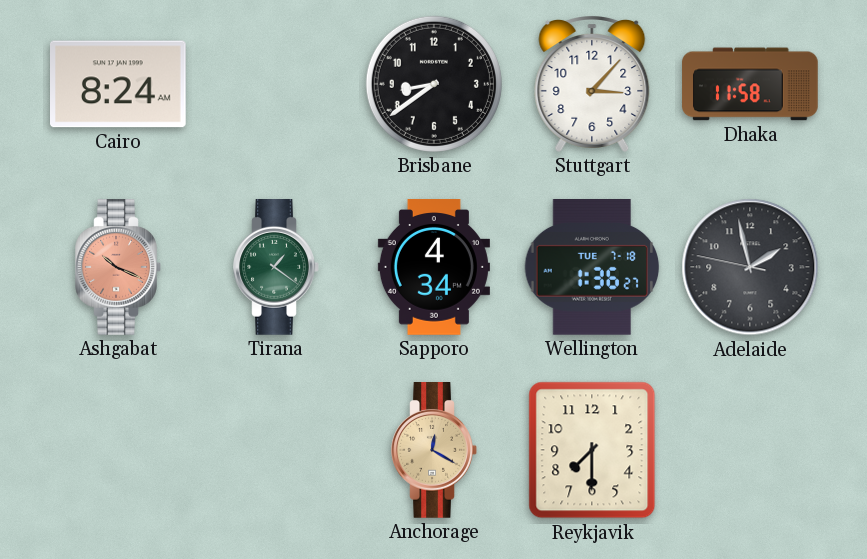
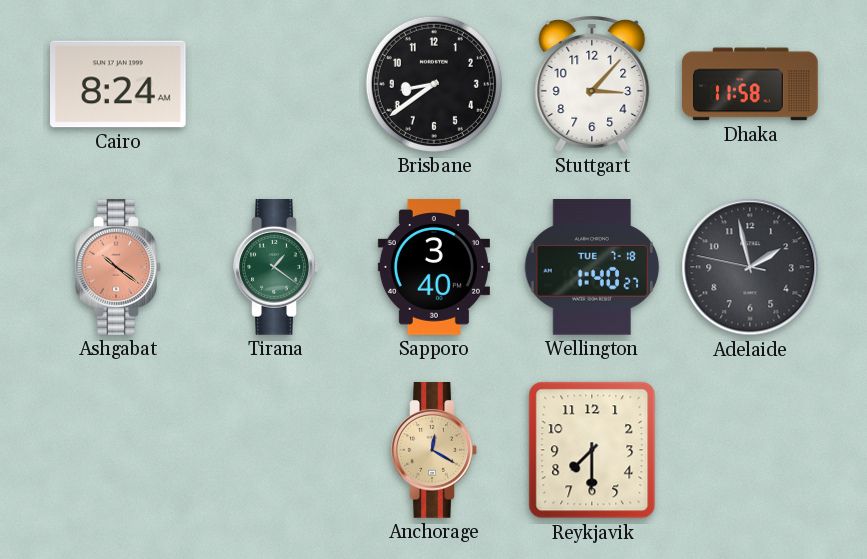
Ashgabat: 10:19 -> 10:21 (118, 267)
Sapporo: 4:34 -> 3:40 (434, 267)
Wellington: 1:36 -> 1:40 (592, 268)
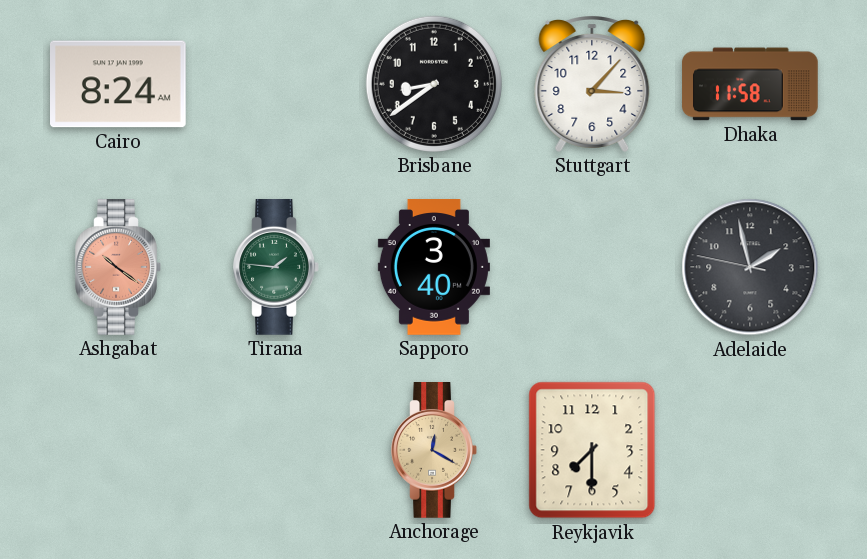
Tirana: 1:21 -> 1:46 (276, 267)
Wellington: 1:40 -> none (592, 268)
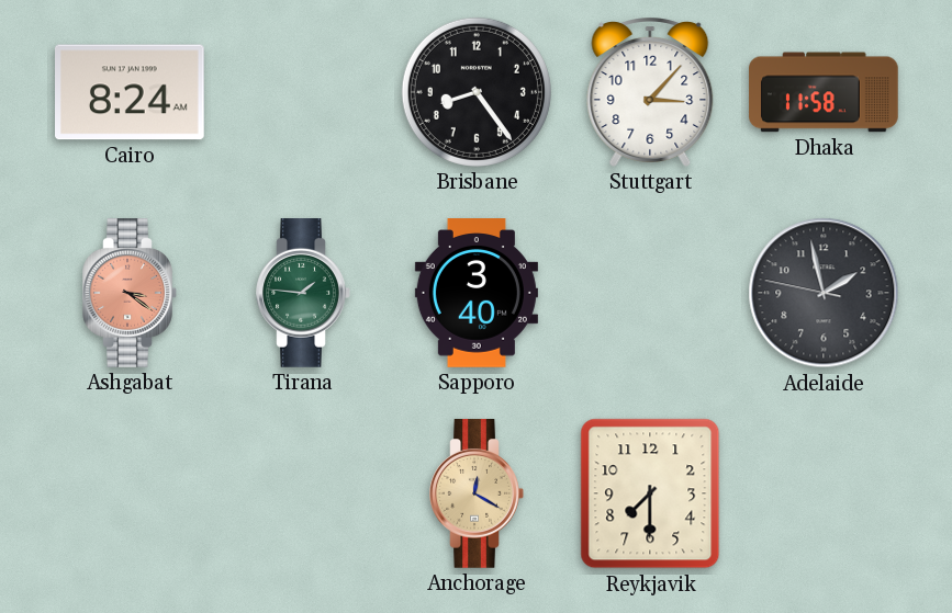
Brisbane: 8:39 -> 8:24 (477, 92)
Ashgabat: 10:21 -> 3:21 (130, 293)
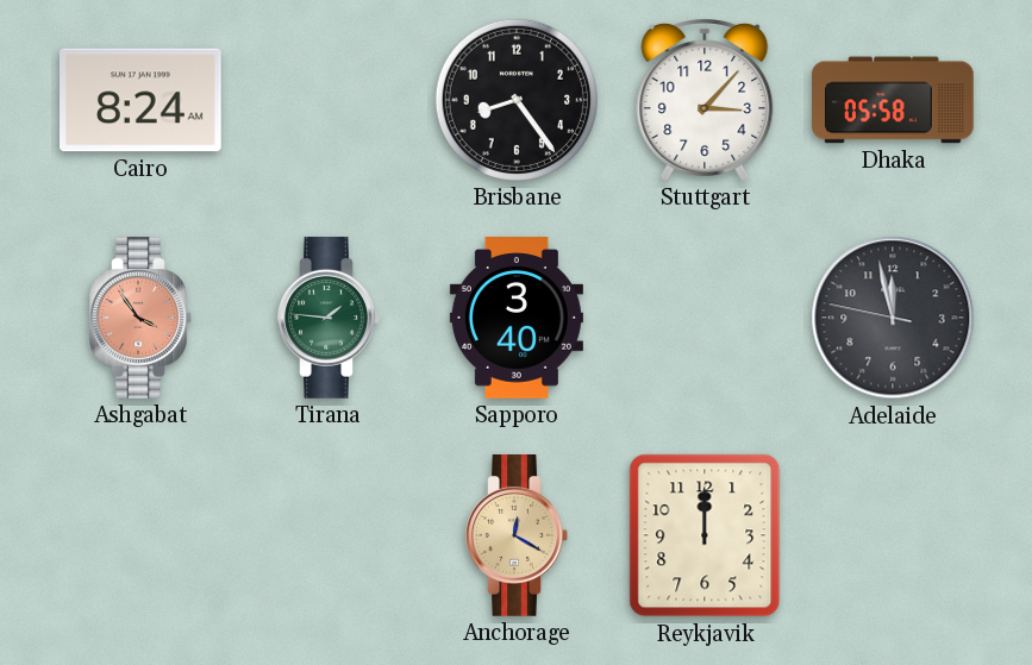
Dhaka: 11:58 -> 05:58 (893, 100)
Ashgabat: 3:21 -> 3:54 (140, 318)
Adelaide: 1:57 -> 11:57 (893, 318)
Reykjavik: 7:30 -> 12:00 (705, 535)
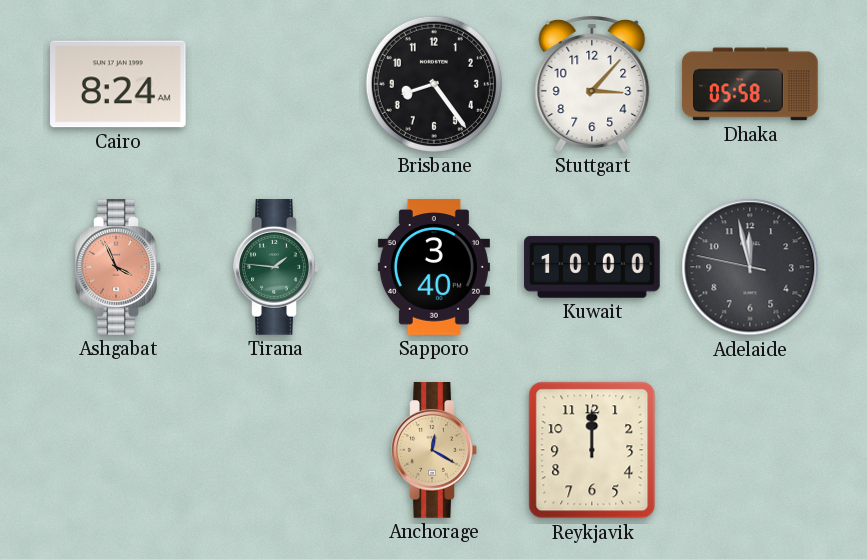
Ashgabat: 3:54 -> 3:56 (118, 267)
Kuwait: none -> 10:00 (592, 267)
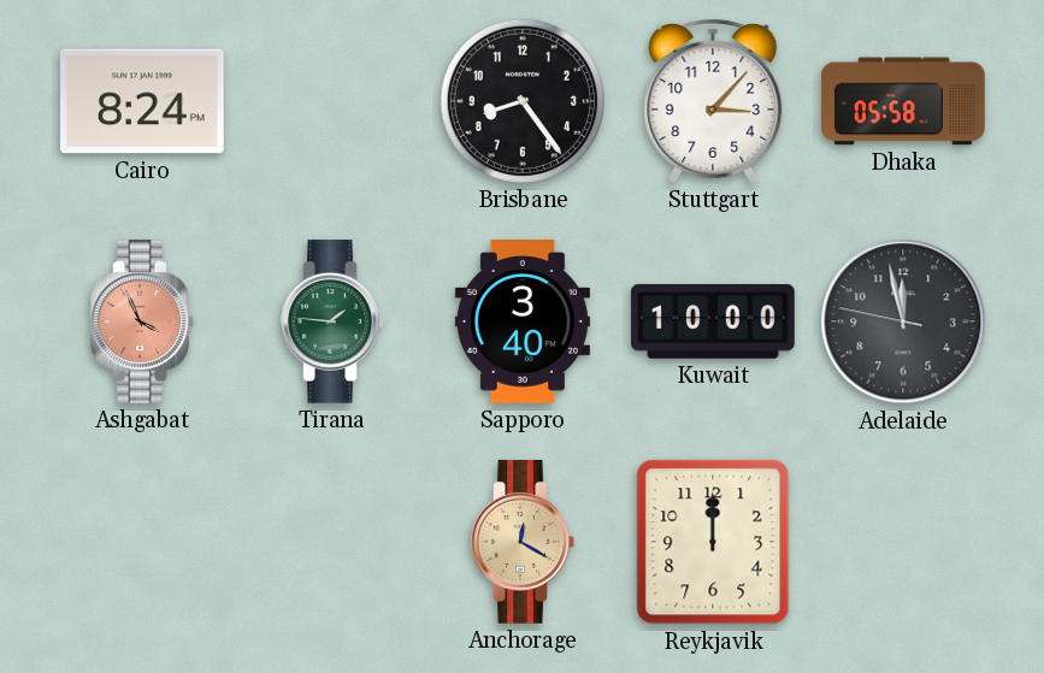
Cairo: 8:24 AM -> 8:24 PM (143, 101)
